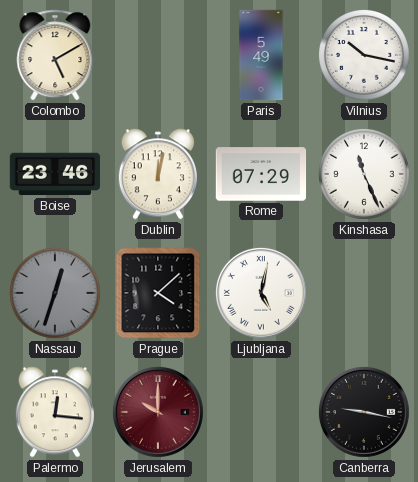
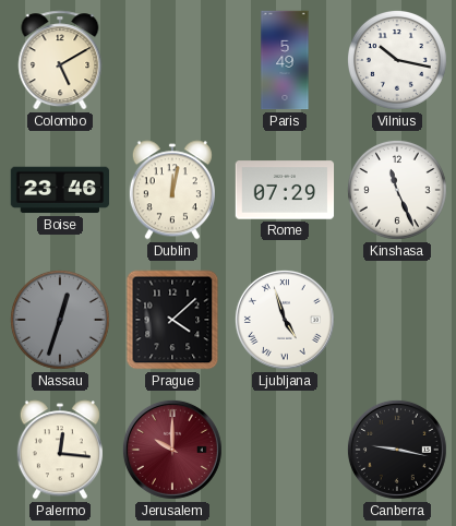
Ljubljana: 5:02 -> 4:57 (285, 320)
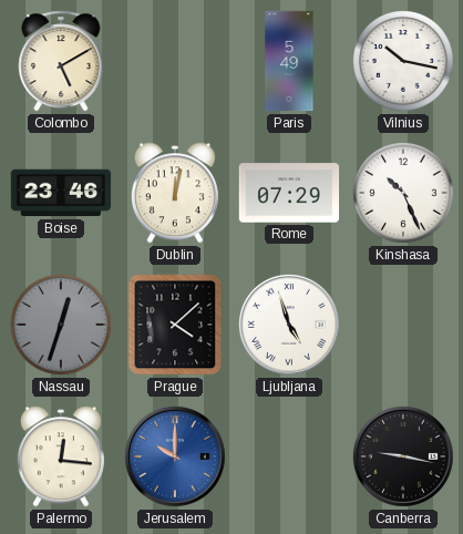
Kinshasa: 11:26 -> 10:26 (403, 193)
Jerusalem dial: burgundy -> blue (175, 456)
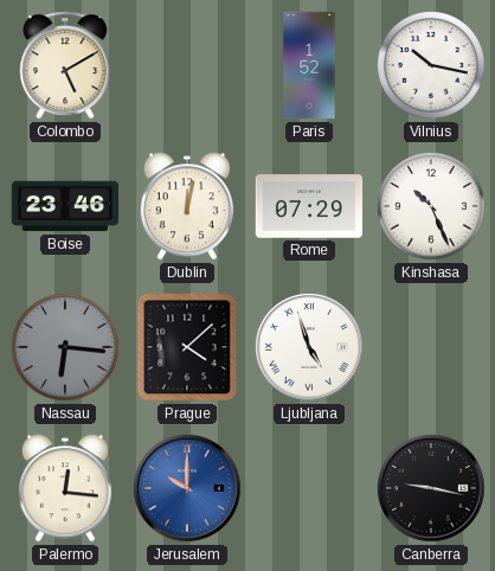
Paris: 5:49 -> 1:52 (309, 65)
Nassau: 12:33 -> 6:16 (65, 347)
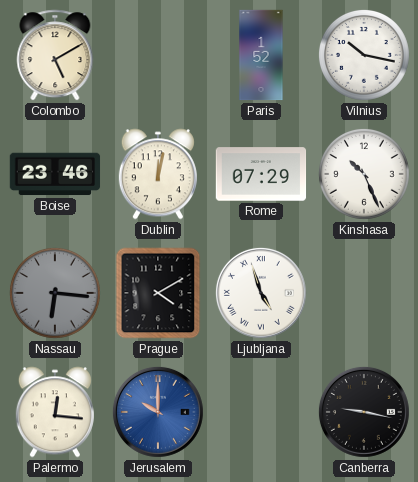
Prague: 4:08 -> 4:10 (158, 293)
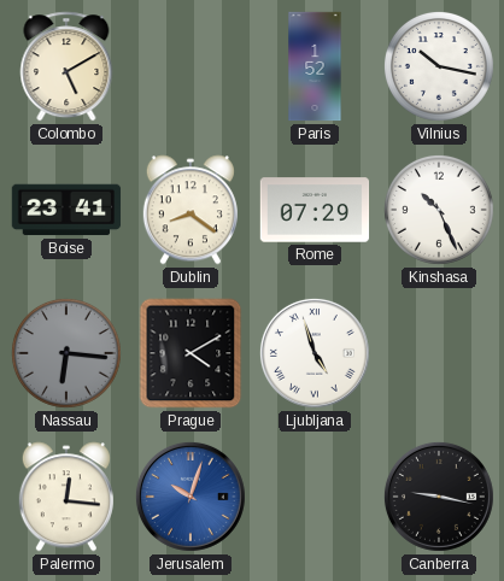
Boise: 23:46 -> 23:41 (66, 210)
Dublin: 12:02 -> 8:21 (191, 210)
Jerusalem: 10:00 -> 10:03 (191, 497)
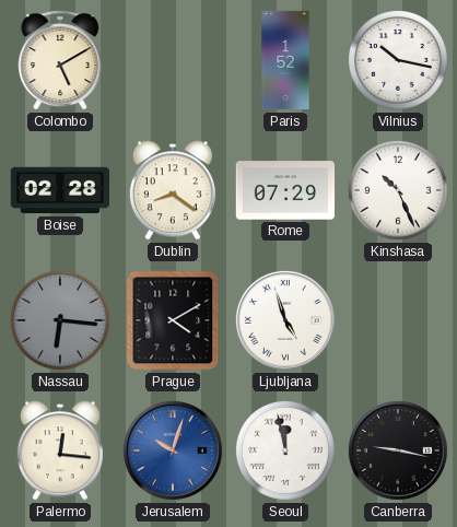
Boise: 23:41 -> 02:28 (60, 190)
Seoul: none -> 11:58 (285, 450)
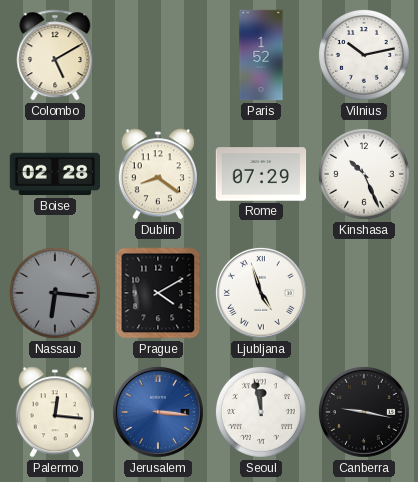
Vilnius: 10:17 -> 10:13 (364, 55)
Jerusalem: 10:03 -> 3:16 (158, 412)
